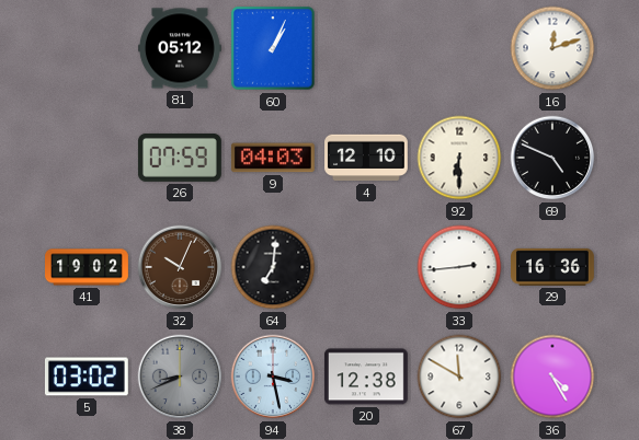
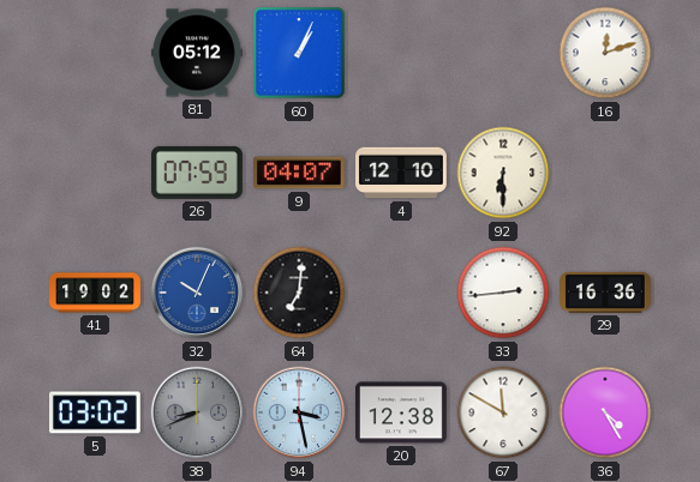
9: 04:03 -> 04:07 (299, 173)
69: 4:49 -> none (552, 158)
32 dial: brown -> blue (197, 293)
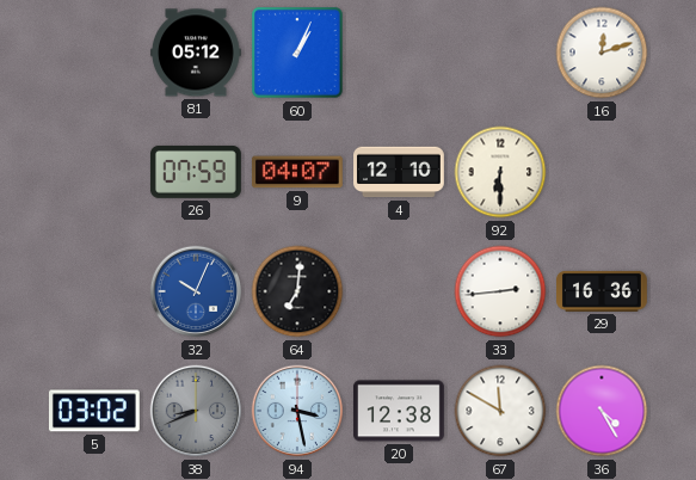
41: 19:02 -> none (96, 293)
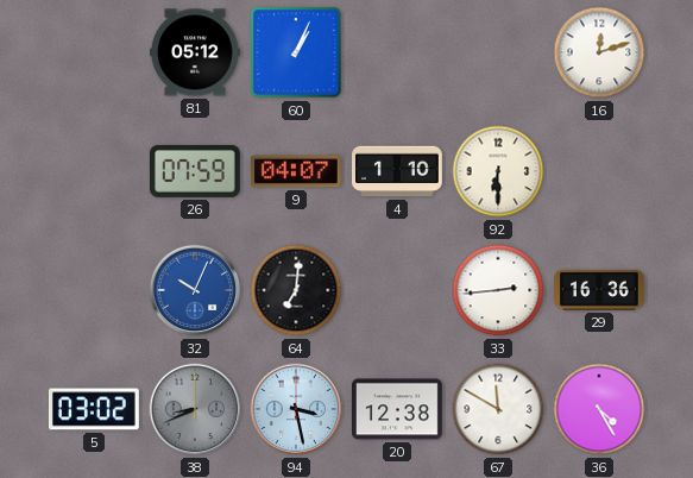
4: 12:10 -> 1:10 (398, 171)
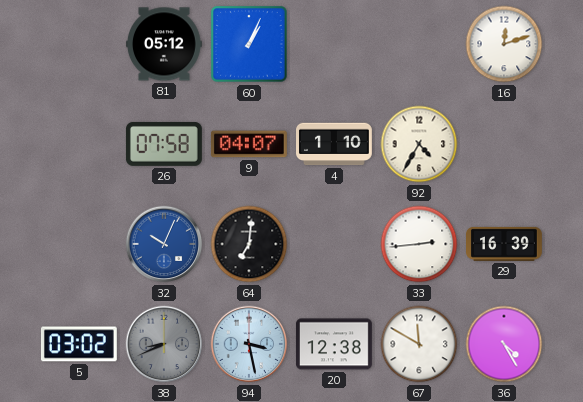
26: 07:59 -> 07:58 (164, 144)
92: 6:30 -> 4:35 (419, 144)
29: 16:36 -> 16:39 (505, 244)
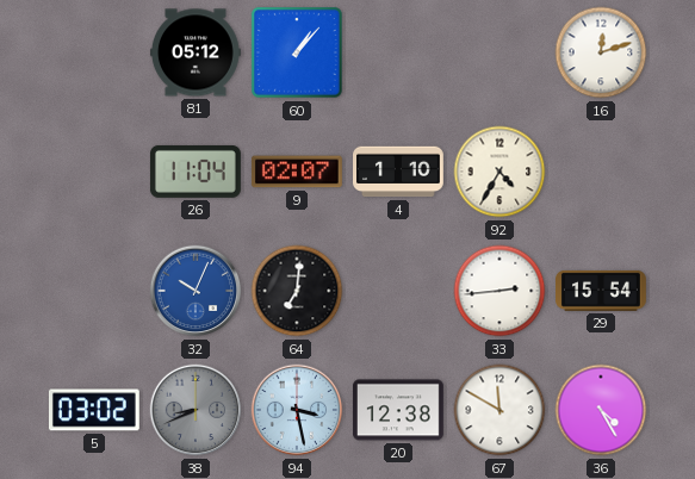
60: 1:04 -> 1:07 (297, 52)
26: 07:58 -> 11:04 (196, 172)
9: 04:07 -> 02:07 (297, 172)
29: 16:39 -> 15:54 (602, 291)
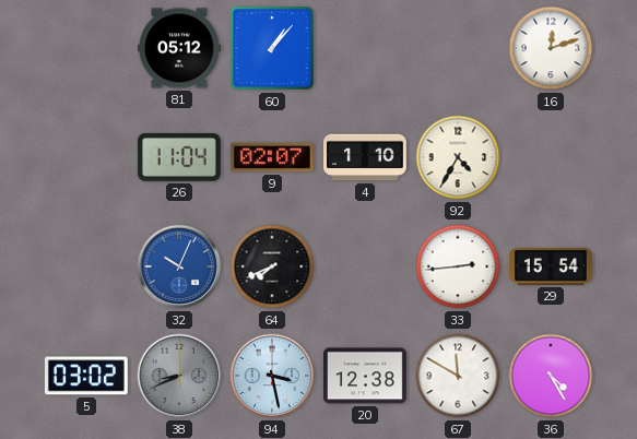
64: 7:01 -> 7:41 (272, 266)
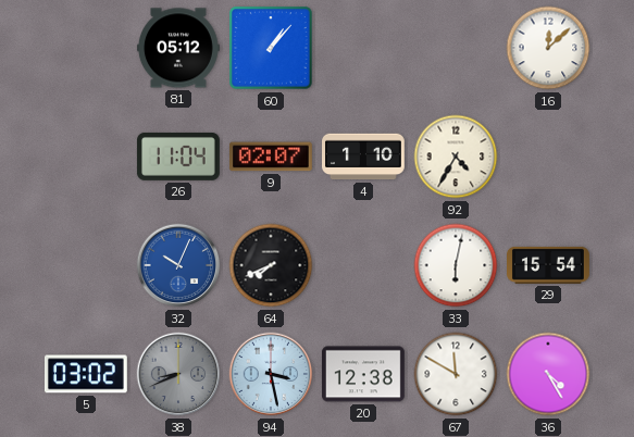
16: 12:12 -> 12:08 (548, 48)
33: 2:44 -> 6:02 (456, 265)
